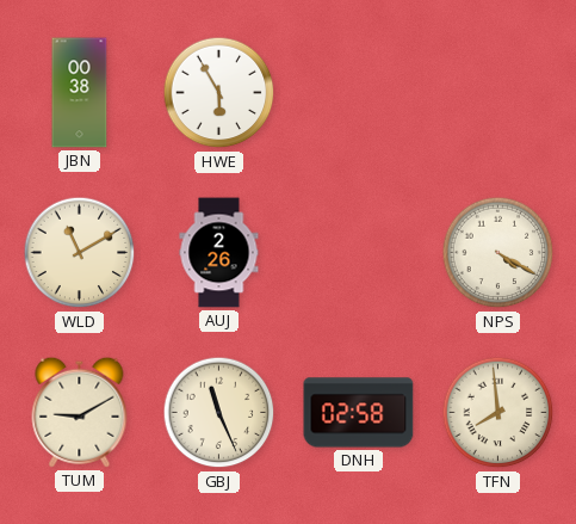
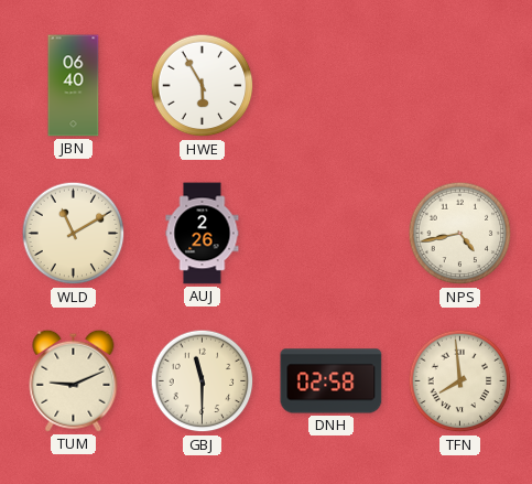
JBN: 00:38 -> 06:40 (74, 86)
NPS: 4:20 -> 4:43 (460, 234)
TUM: 9:10 -> 9:11 (74, 380)
GBJ: 11:26 -> 11:30 (203, 381)
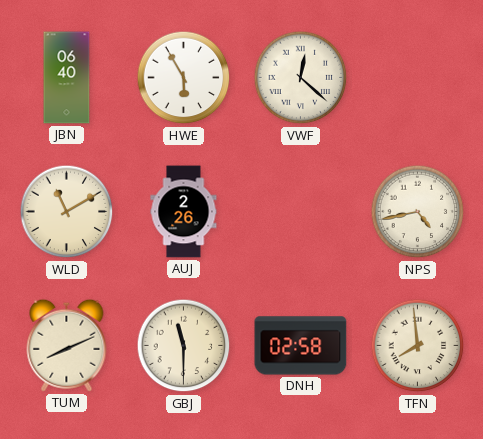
VWF: none -> 12:22 (301, 78)
TUM: 9:11 -> 8:11 (67, 345)
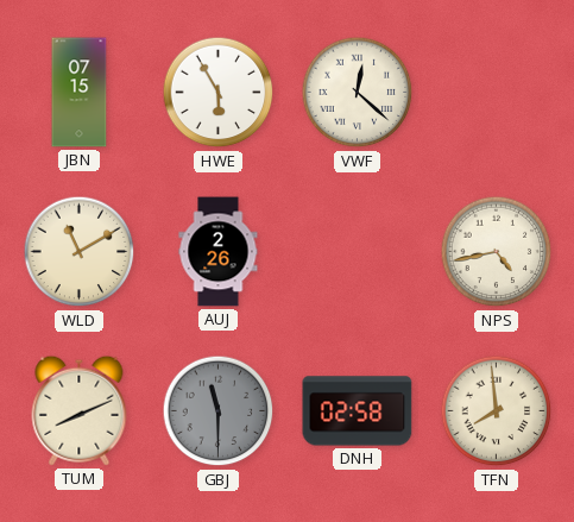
JBN: 06:40 -> 07:15 (80, 93)
GBJ dial: cream -> grey (219, 411)
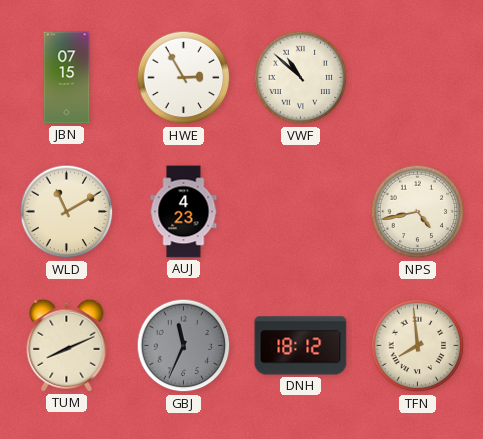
HWE: 5:55 -> 2:55 (184, 78)
VWF: 12:22 -> 10:52 (301, 78)
AUJ: 2:26 -> 4:23 (184, 212)
GBJ: 11:30 -> 11:34 (184, 346)
DNH: 02:58 -> 18:12 (301, 346)
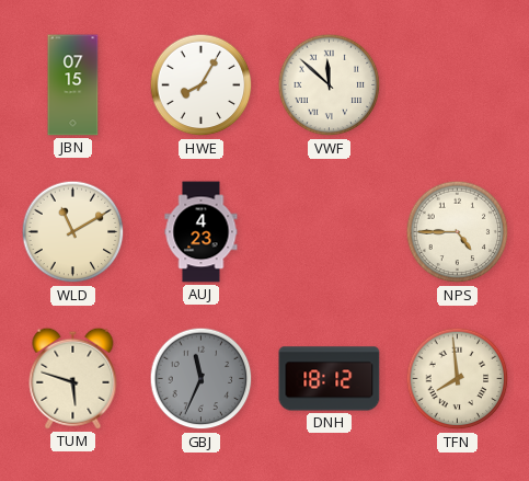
HWE: 2:55 -> 8:05 (202, 85)
VWF: 10:52 -> 11:52 (330, 85)
NPS: 4:43 -> 4:45 (458, 232)
TUM: 8:11 -> 5:48 (73, 378)
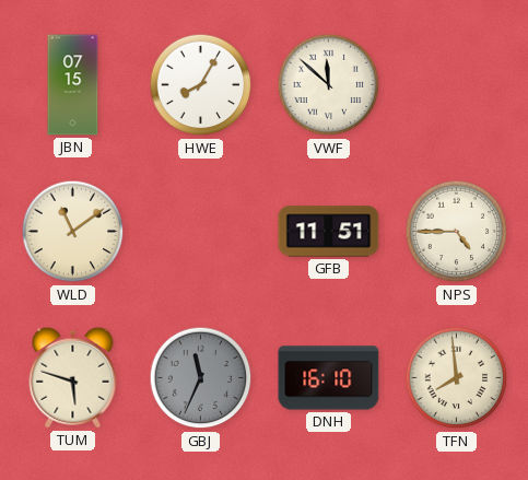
WLD: 11:10 -> 11:09 (73, 232)
AUJ: 4:23 -> none (202, 232)
GFB: none -> 11:51 (329, 232)
DNH: 18:12 -> 16:10 (329, 378)
